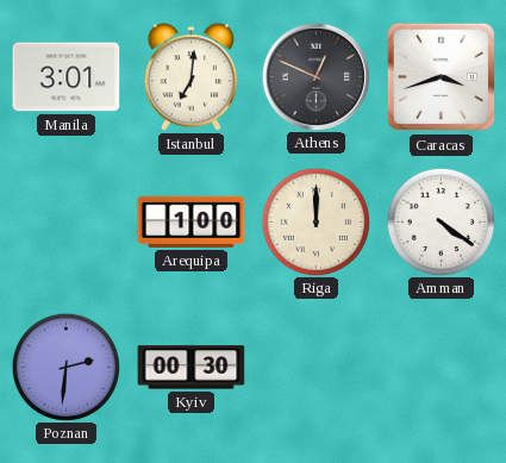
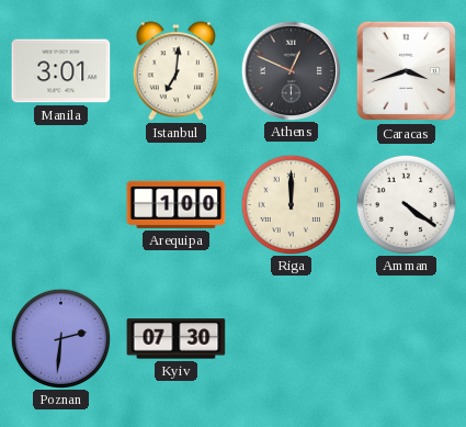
Kyiv: 00:30 -> 07:30 (177, 339)
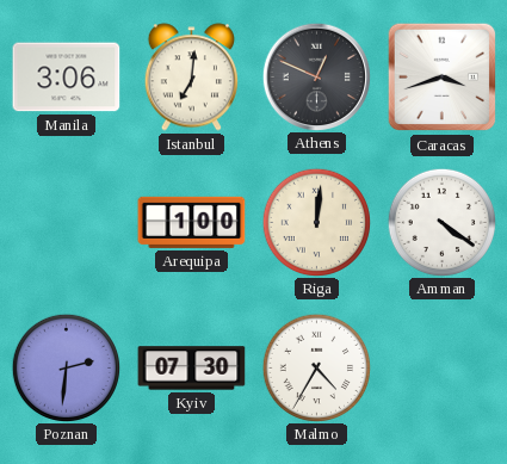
Manila: 3:01 -> 3:06 (67, 78)
Riga: 12:00 -> 12:01 (316, 222)
Malmo: none -> 4:35 (316, 367)
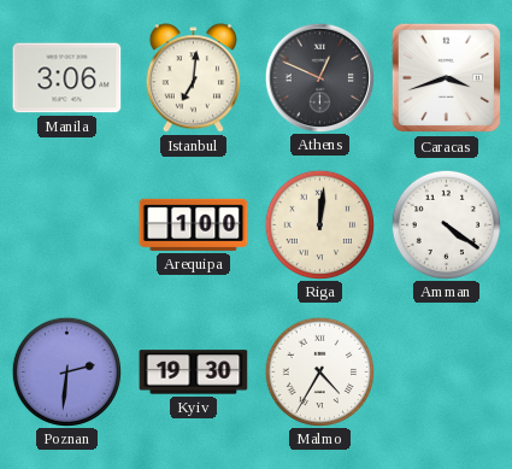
Kyiv: 07:30 -> 19:30 (194, 373)
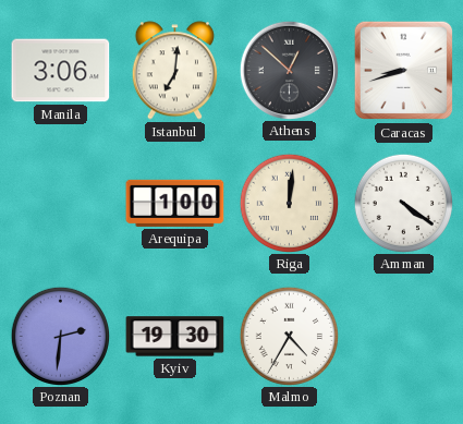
Athens: 12:49 -> 12:52 (289, 70)
Caracas: 3:42 -> 8:42 (404, 71)
